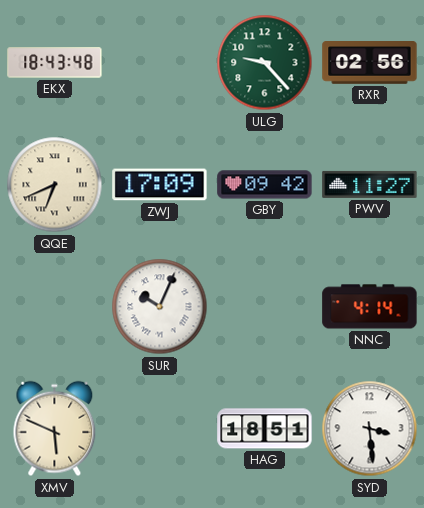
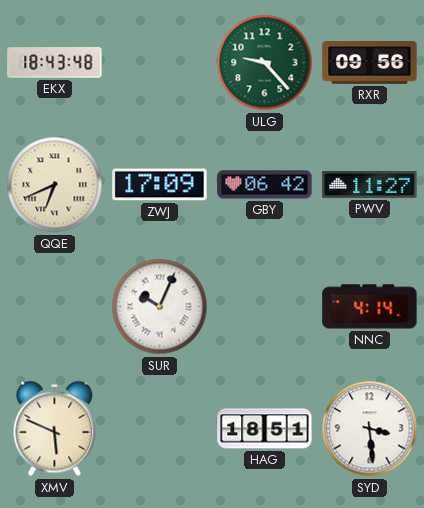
RXR: 02:56 -> 09:56 (370, 63)
GBY: 09:42 -> 06:42 (265, 185)
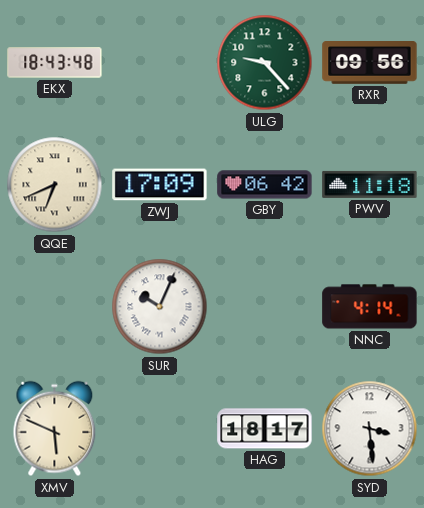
PWV: 11:27 -> 11:18 (370, 184)
HAG: 18:51 -> 18:17 (265, 429)
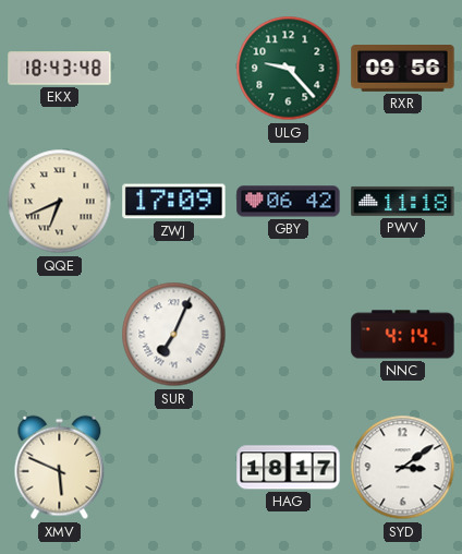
SUR: 10:04 -> 7:04 (174, 335)
SYD: 3:29 -> 3:09 (403, 468)
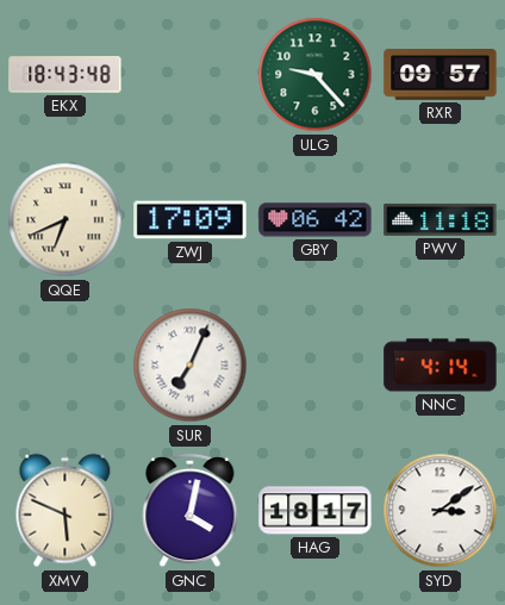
RXR: 09:56 -> 09:57 (441, 75)
GNC: none -> 4:02 (191, 511)
